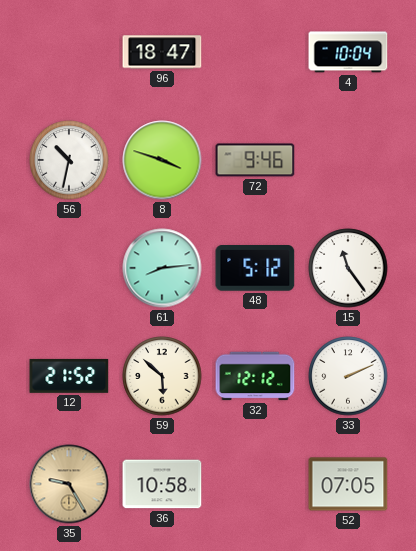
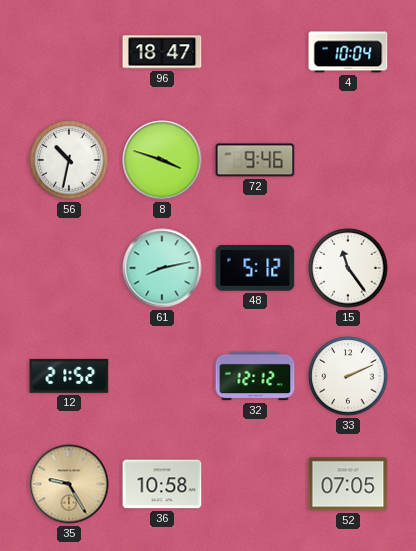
61: 8:14 -> 8:13 (162, 268)
59: 5:52 -> none (162, 376)
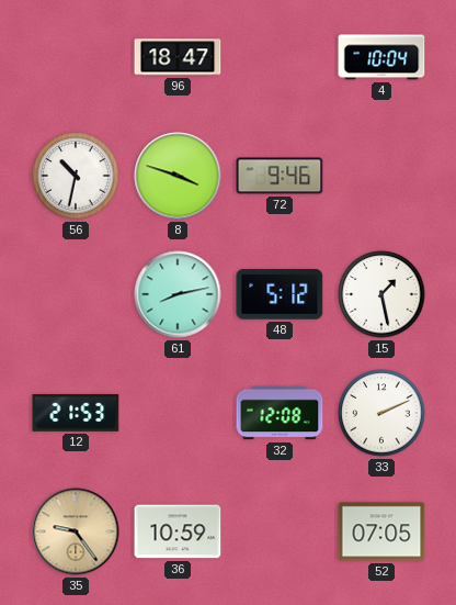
15: 11:24 -> 1:28 (381, 294)
12: 21:52 -> 21:53 (76, 413)
32: 12:12 -> 12:08 (280, 413)
35: 9:25 -> 9:24 (76, 531)
36: 10:58 -> 10:59 (178, 531)
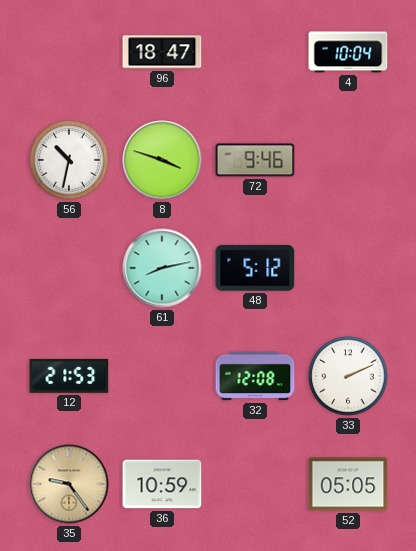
15: 1:28 -> none (381, 294)
52: 07:05 -> 05:05 (348, 484)
